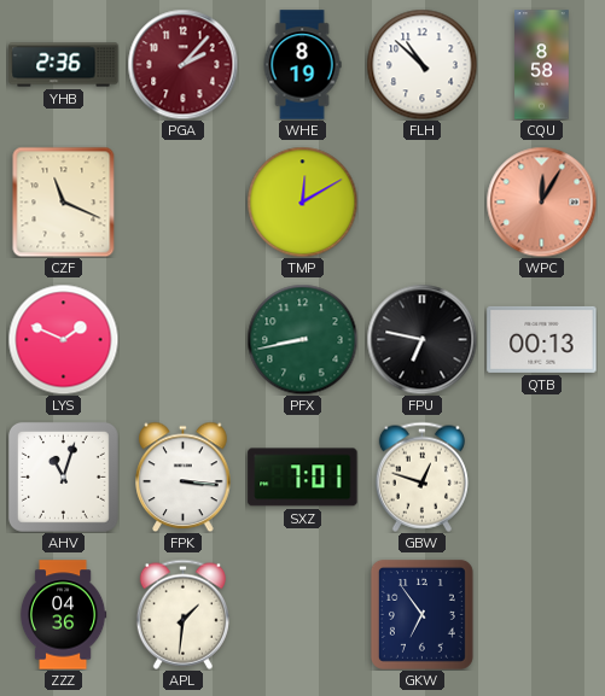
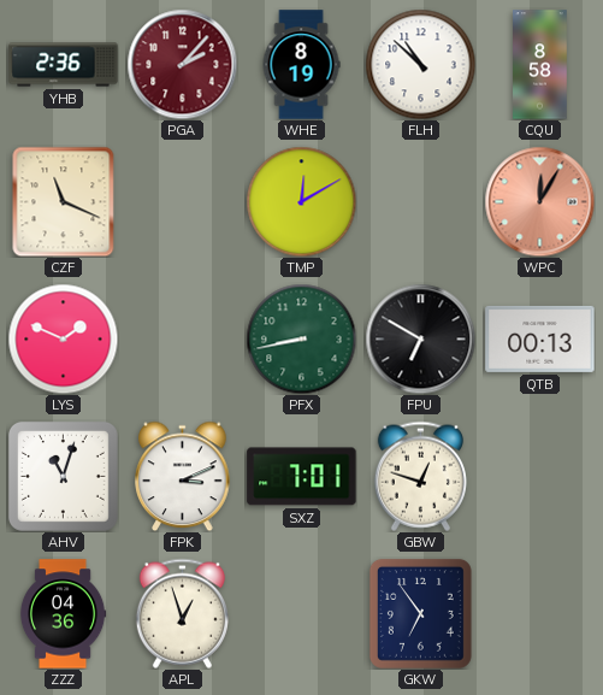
FPU: 6:47 -> 6:50 (420, 338)
FPK: 3:16 -> 3:11 (183, 476)
APL: 1:31 -> 12:57 (182, 613)
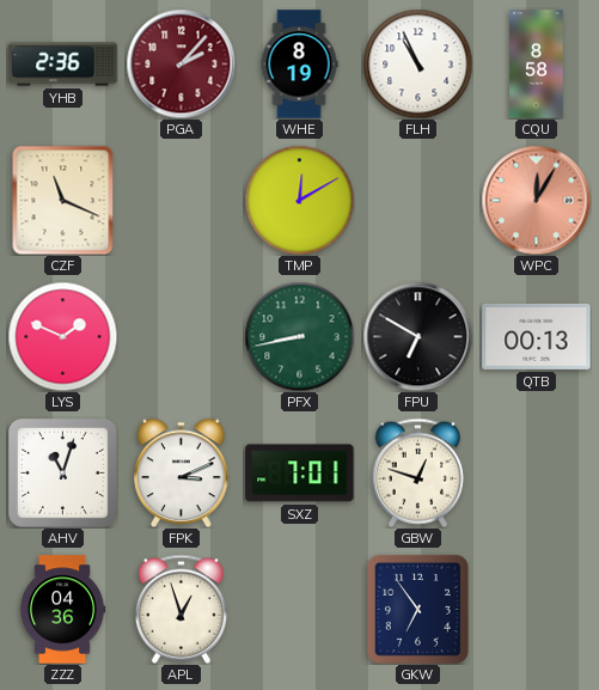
FLH: 10:52 -> 10:56 (417, 63)
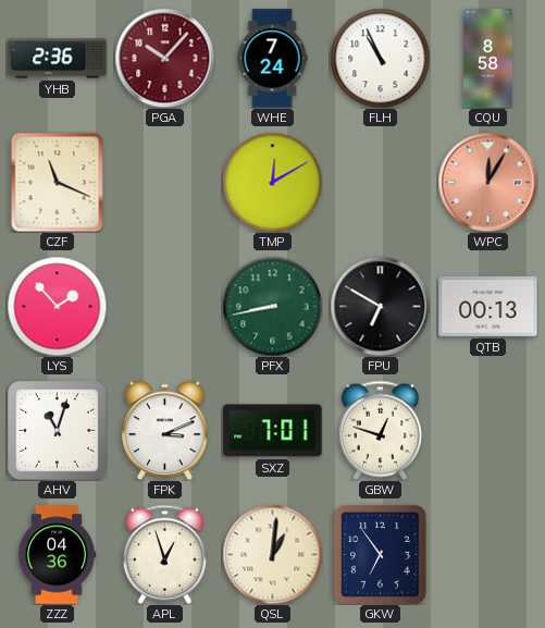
PGA: 2:07 -> 10:07 (164, 58)
WHE: 8:19 -> 7:24 (272, 59)
LYS: 1:49 -> 1:53 (57, 306)
QSL: none -> 1:01 (272, 554)
